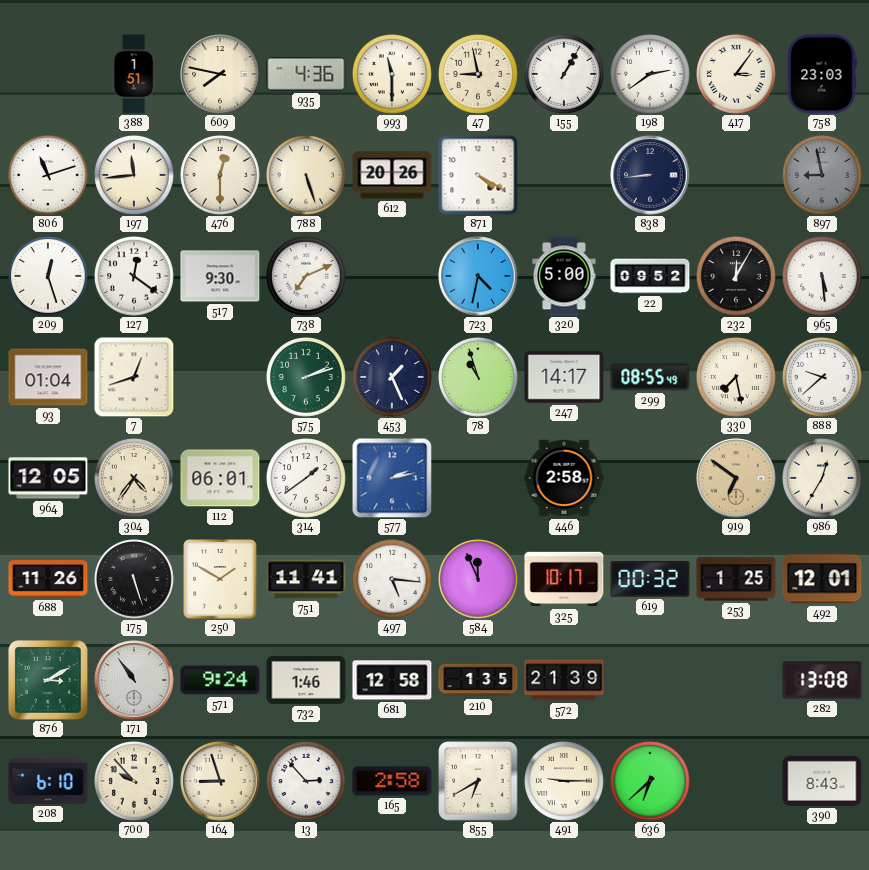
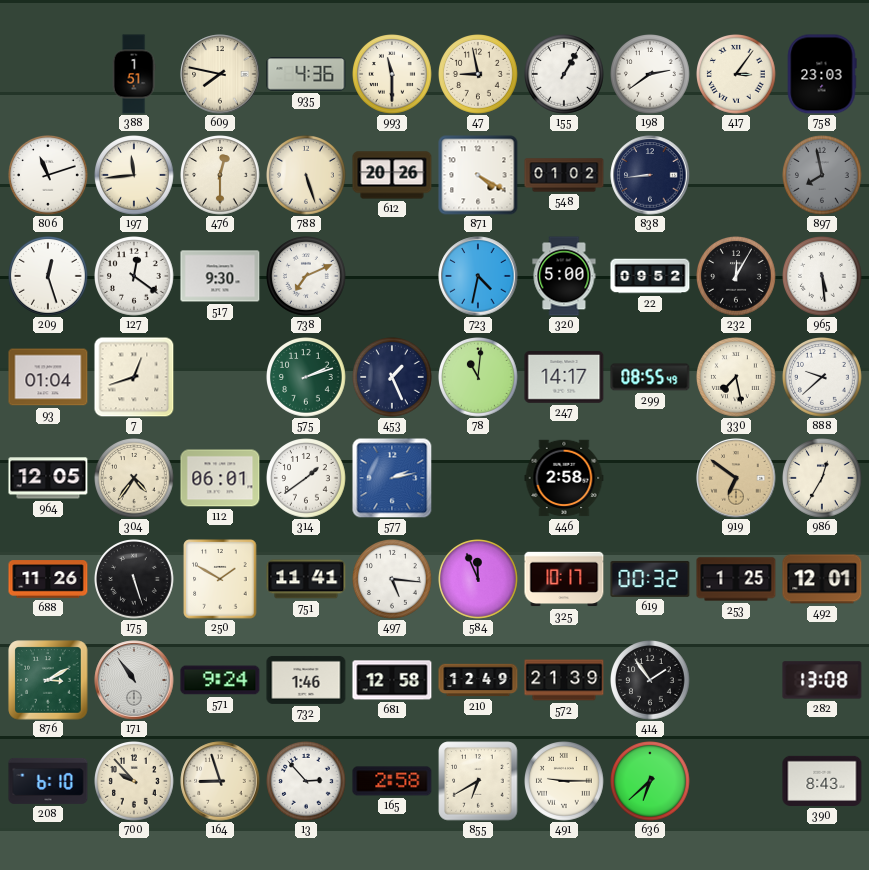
548: none -> 01:02 (564, 175)
897: 8:58 -> 7:58 (823, 176)
78: 10:57 -> 11:01 (479, 378)
210: 1:35 -> 12:49 (478, 680)
414: none -> 1:54 (651, 681)
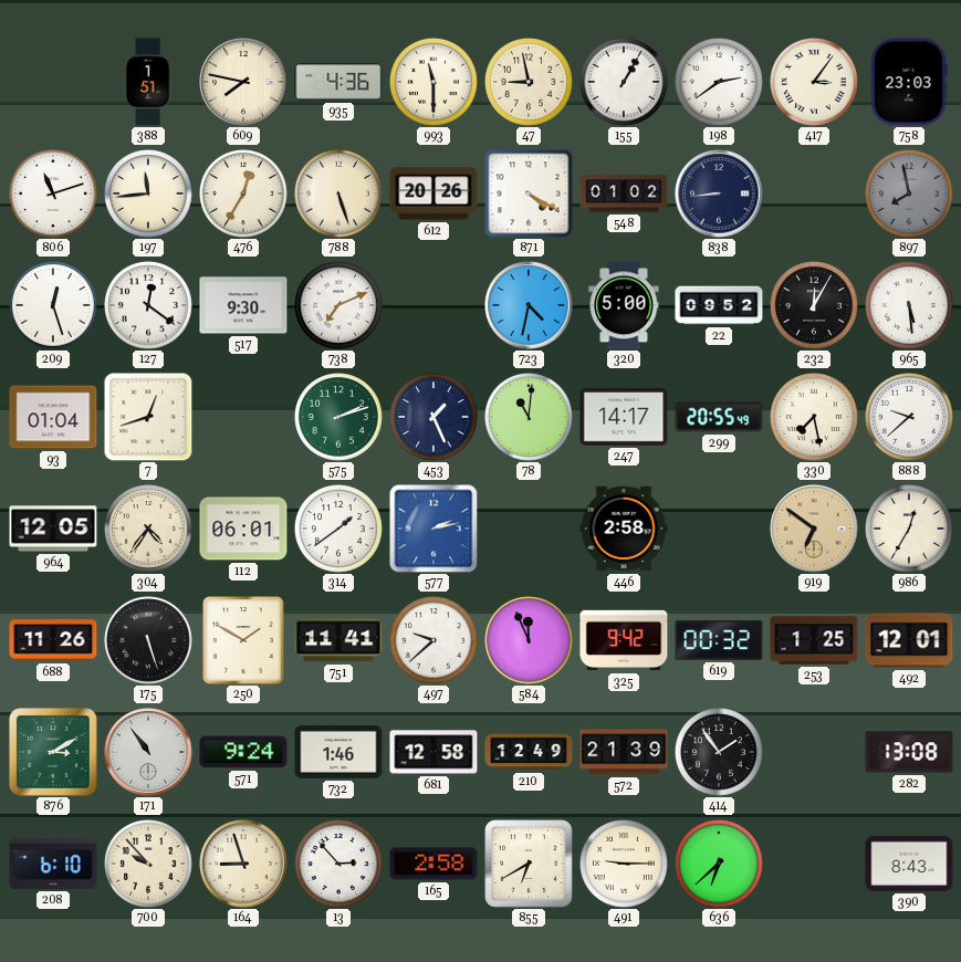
476: 12:30 -> 12:35 (244, 195)
299: 08:55 -> 20:55 (719, 417)
497: 5:16 -> 9:38 (435, 641)
325: 10:17 -> 9:42 (624, 640)
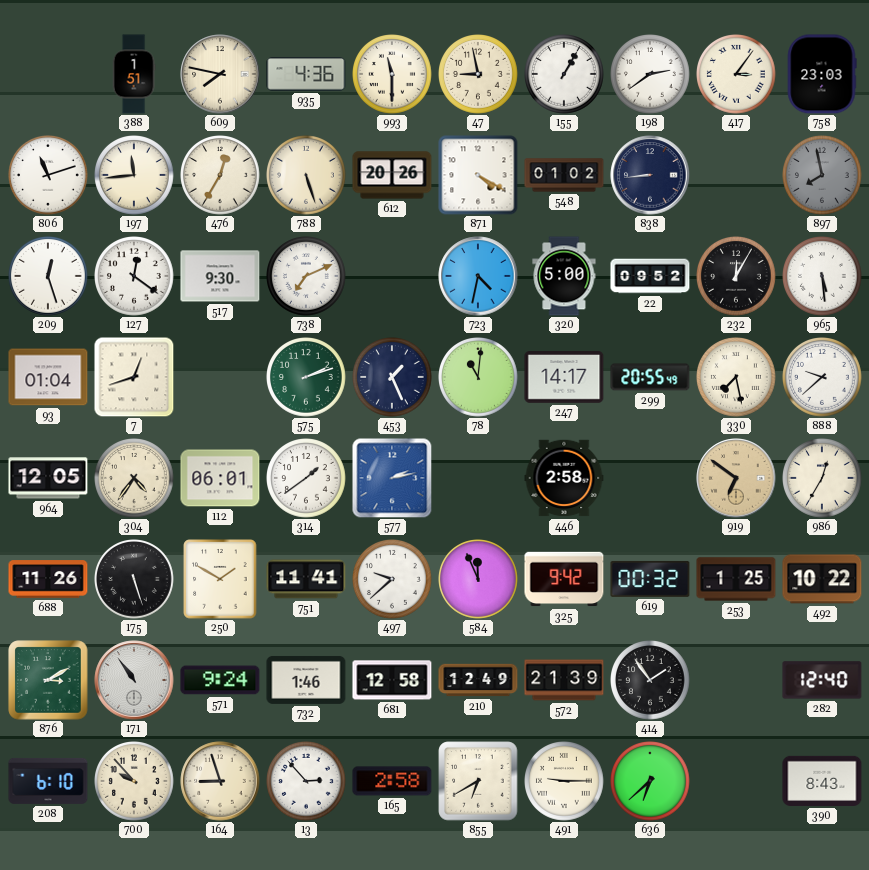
492: 12:01 -> 10:22 (822, 579)
282: 13:08 -> 12:40 (822, 680)
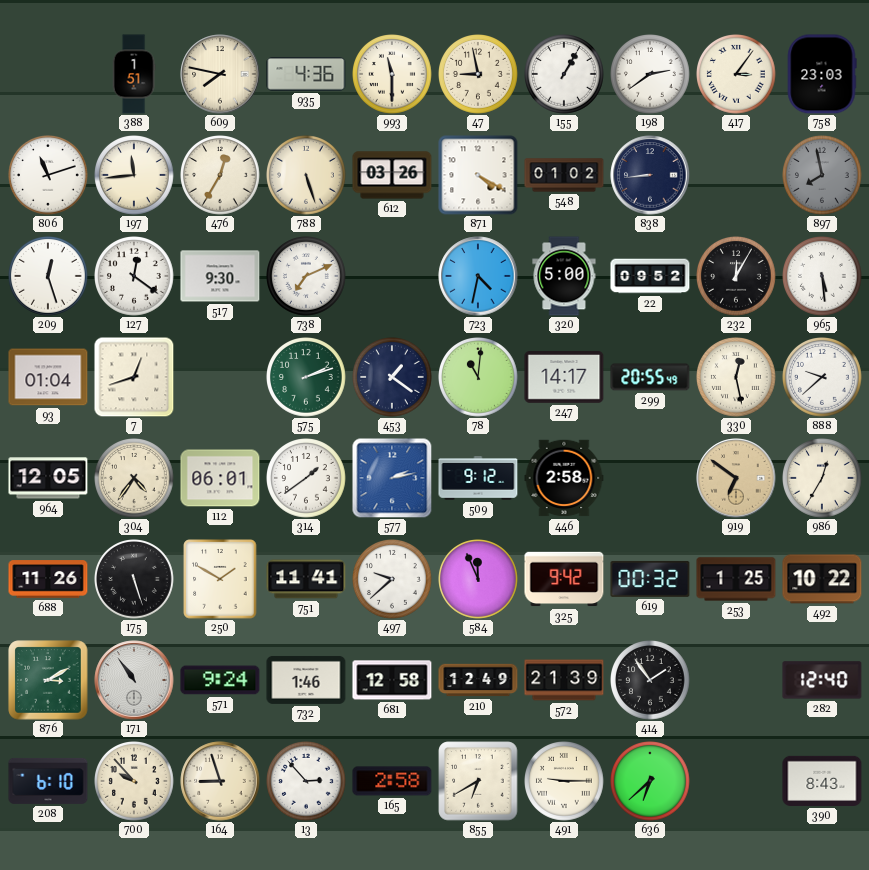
612: 20:26 -> 03:26 (392, 175)
453: 1:26 -> 1:21 (393, 378)
330: 7:28 -> 12:28 (737, 378)
509: none -> 9:12 (478, 478)
